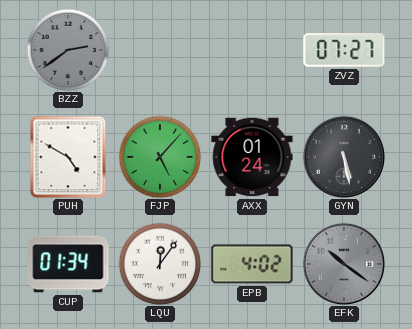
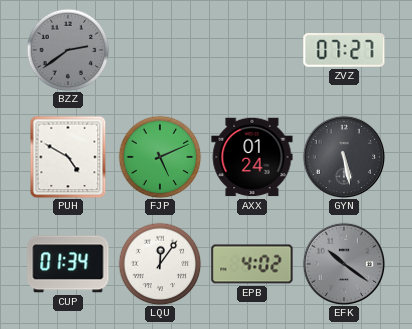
FJP: 5:07 -> 5:11 (160, 157)
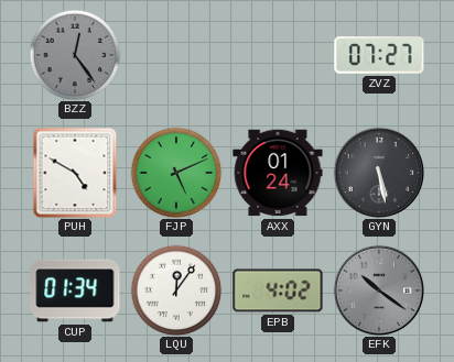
BZZ: 2:39 -> 12:24 (75, 55)
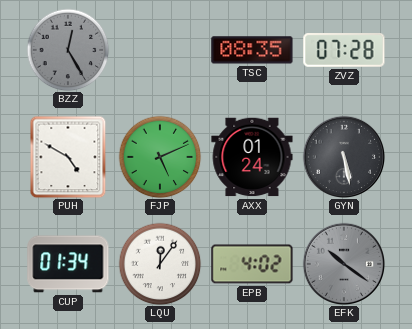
BZZ: 12:24 -> 12:25 (68, 50)
TSC: none -> 08:35 (252, 50)
ZVZ: 07:27 -> 07:28 (344, 51)
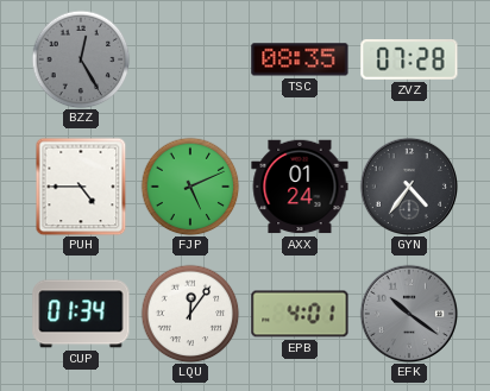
PUH: 4:50 -> 4:45 (81, 187)
GYN: 5:28 -> 4:36 (408, 185)
EPB: 4:02 -> 4:01 (300, 314)
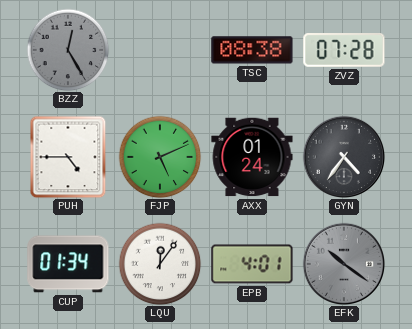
TSC: 08:35 -> 08:38 (252, 50)
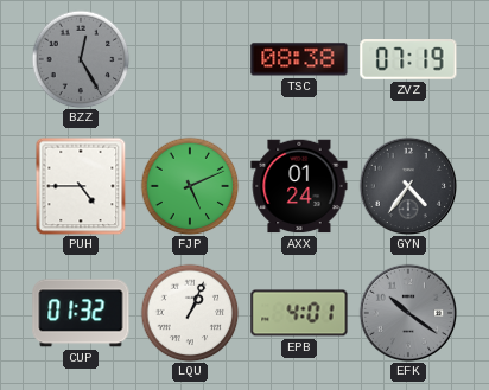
ZVZ: 07:28 -> 07:19 (408, 60)
CUP: 01:34 -> 01:32 (81, 313)
LQU: 12:06 -> 1:04 (190, 313)
